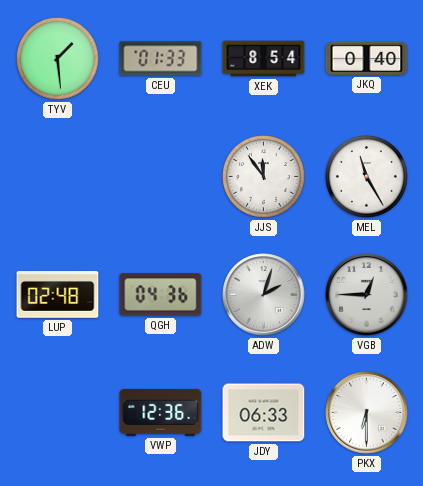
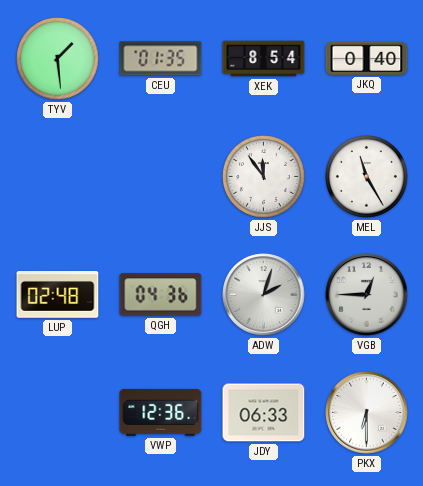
CEU: 01:33 -> 01:35 (161, 59)
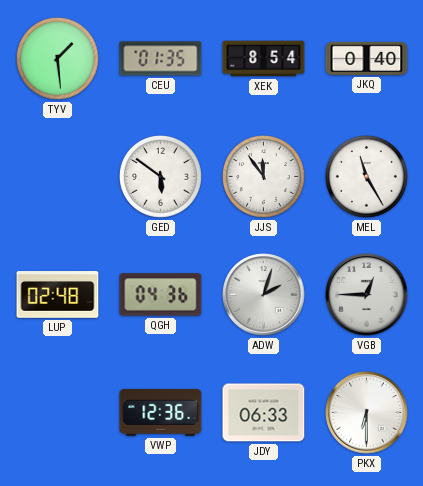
GED: none -> 5:51 (161, 177)
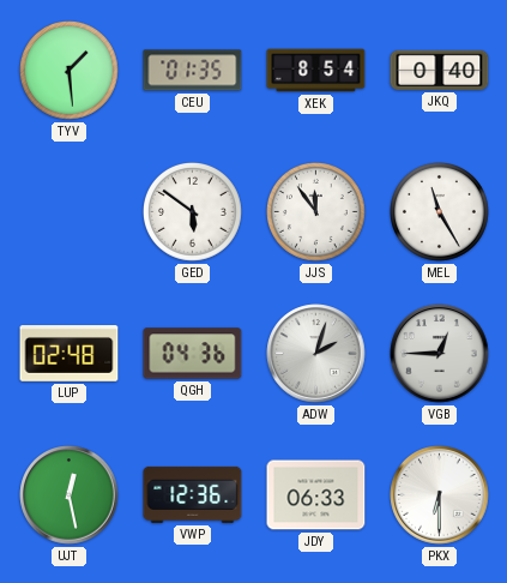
UJT: none -> 12:28 (70, 495)
